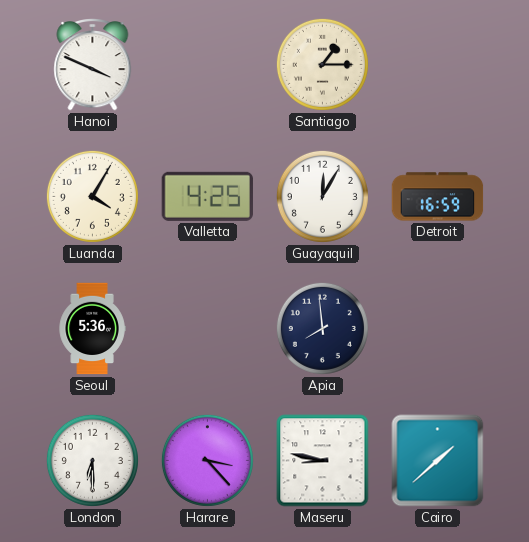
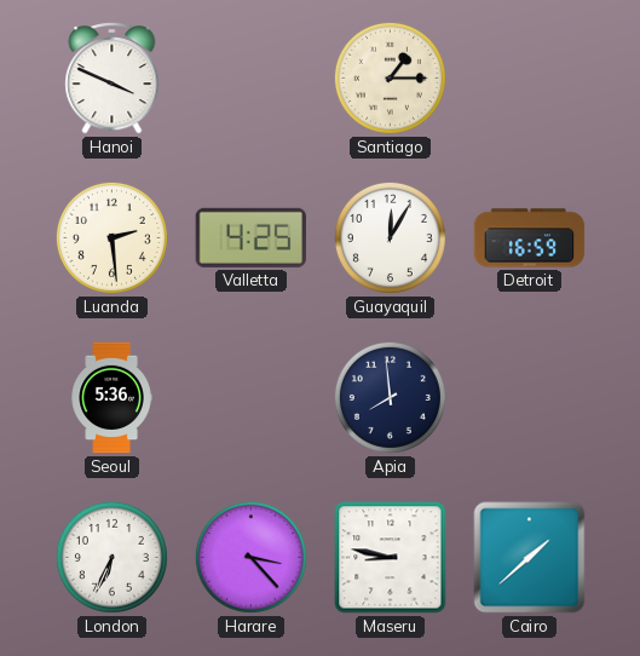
Luanda: 4:05 -> 2:29 (111, 237)
London: 6:30 -> 6:34 (111, 557)
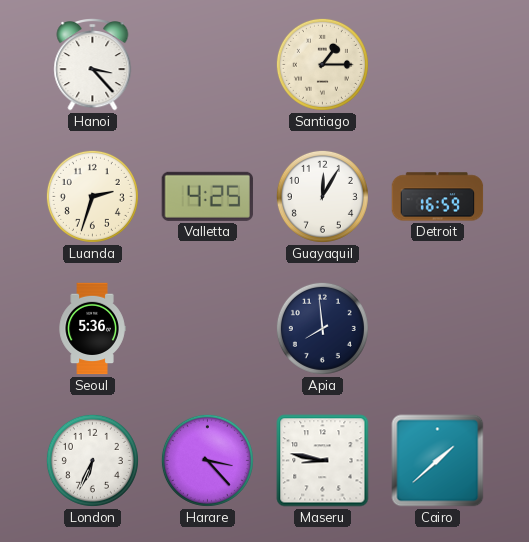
Hanoi: 3:49 -> 3:23 (93, 65)
Luanda: 2:29 -> 2:33 (92, 196)
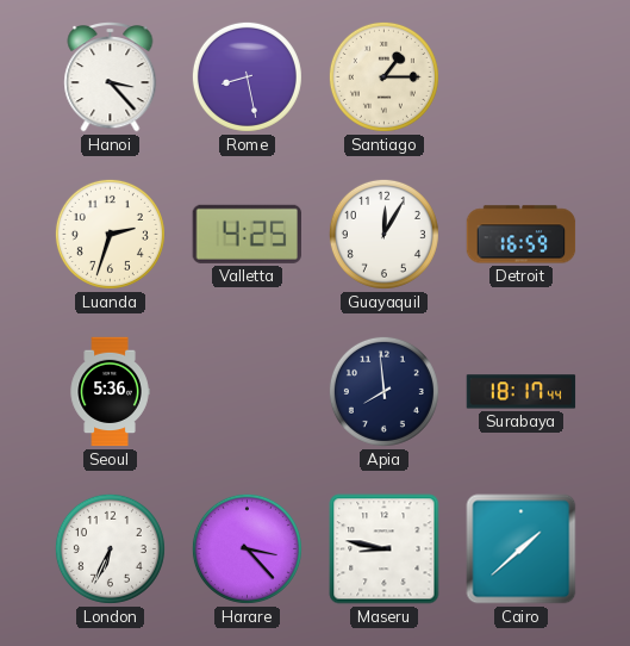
Rome: none -> 8:28 (247, 76)
Surabaya: none -> 18:17 (522, 392)
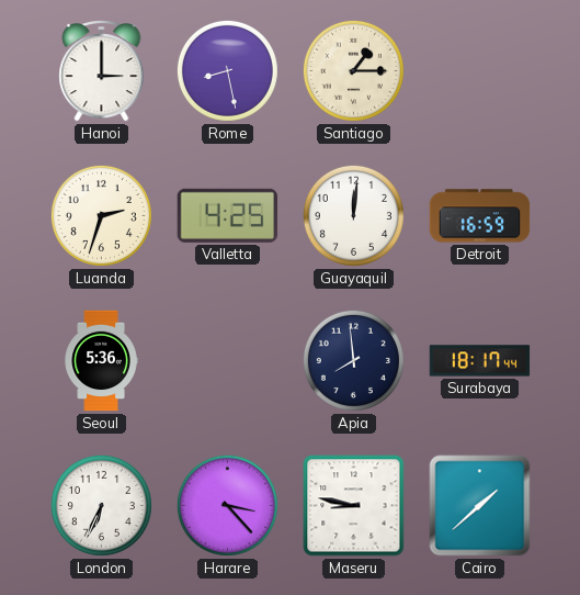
Hanoi: 3:23 -> 3:00 (102, 71)
Guayaquil: 12:05 -> 12:01 (353, 215)
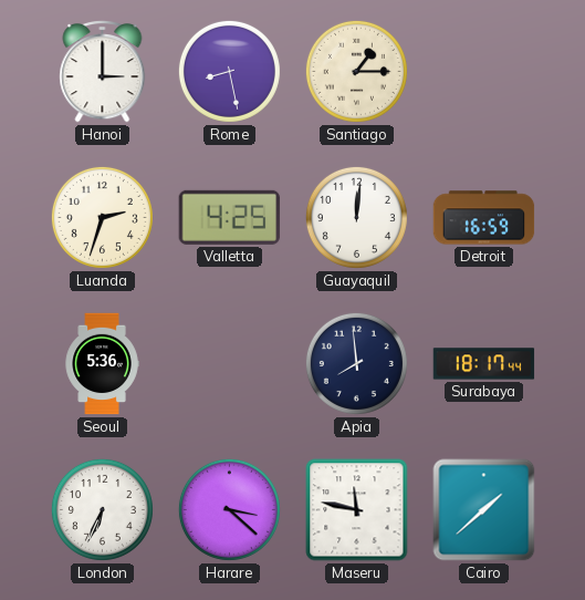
Harare: 3:23 -> 3:22 (229, 509)
Maseru: 8:47 -> 11:47 (357, 510)
